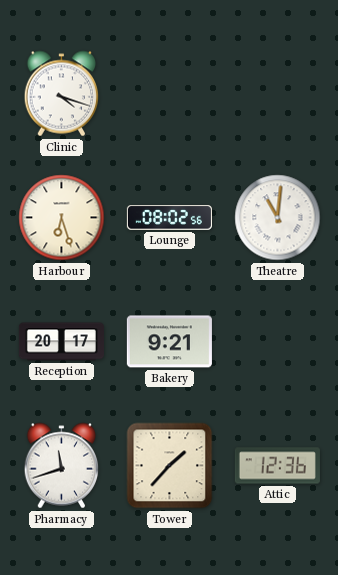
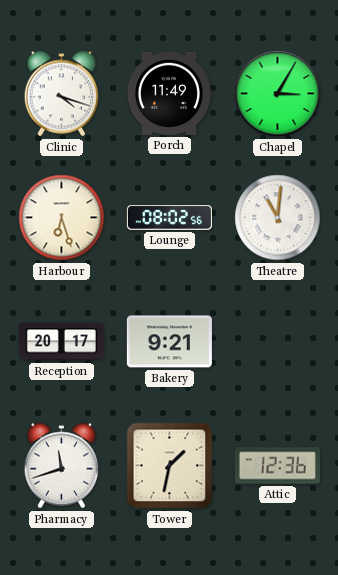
Porch: none -> 11:49 (169, 93)
Chapel: none -> 3:05 (278, 94)
Tower: 1:37 -> 1:32 (170, 466)
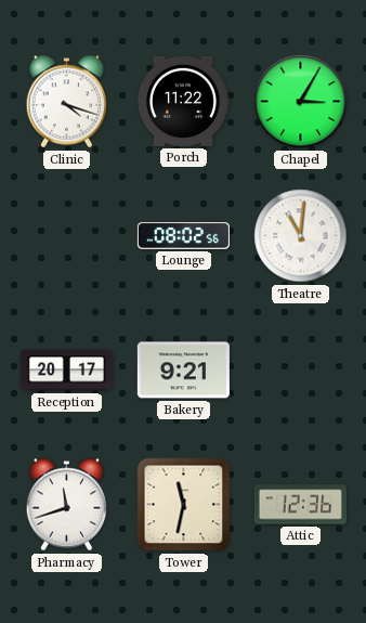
Porch: 11:49 -> 11:22 (183, 101)
Harbour: 6:27 -> none (62, 218)
Tower: 1:32 -> 11:32 (184, 505)
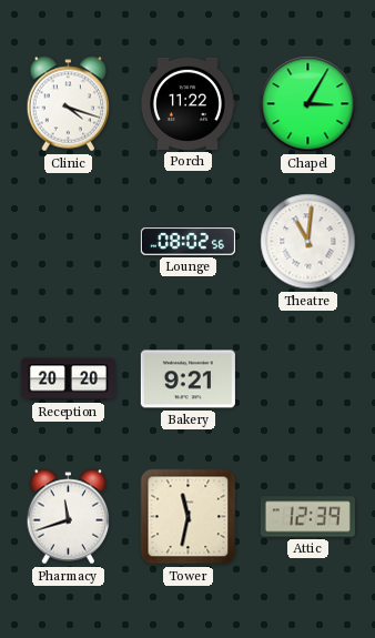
Reception: 20:17 -> 20:20 (68, 379)
Attic: 12:36 -> 12:39 (307, 517)
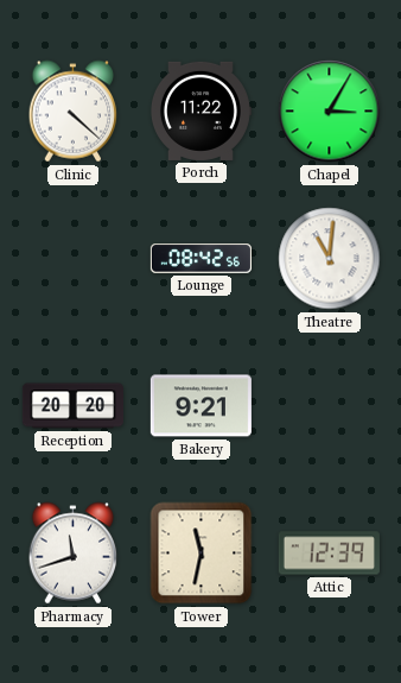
Clinic: 4:18 -> 4:22 (74, 112)
Lounge: 08:02 -> 08:42 (200, 259)
